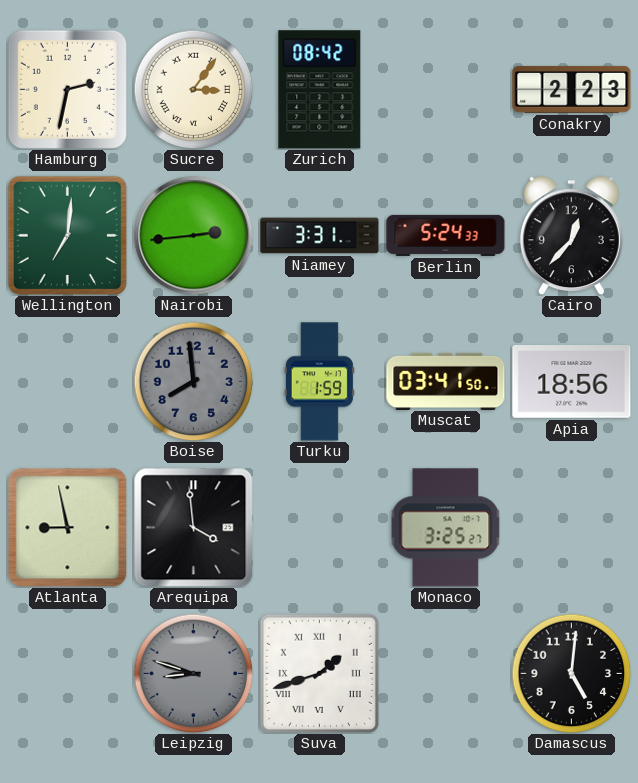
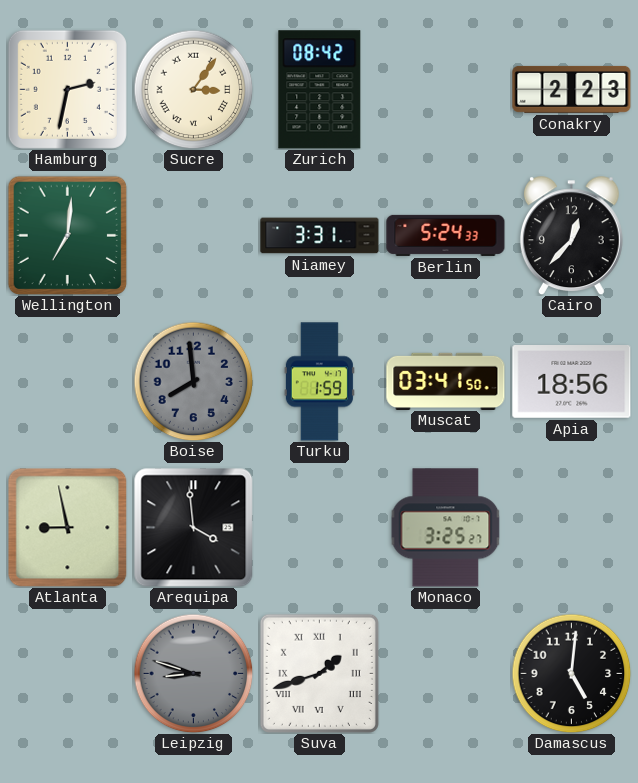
Nairobi: 2:44 -> none (194, 236)
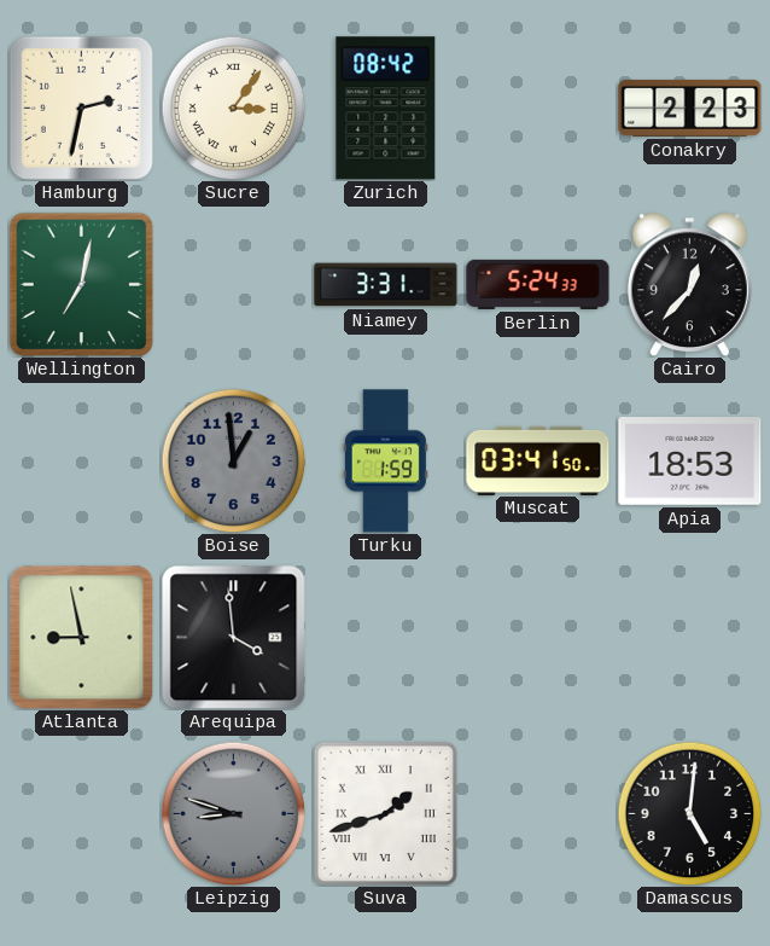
Wellington: 7:01 -> 7:02 (81, 284)
Boise: 7:59 -> 12:59 (233, 460)
Apia: 18:56 -> 18:53 (690, 462)
Monaco: 3:25 -> none (446, 528)
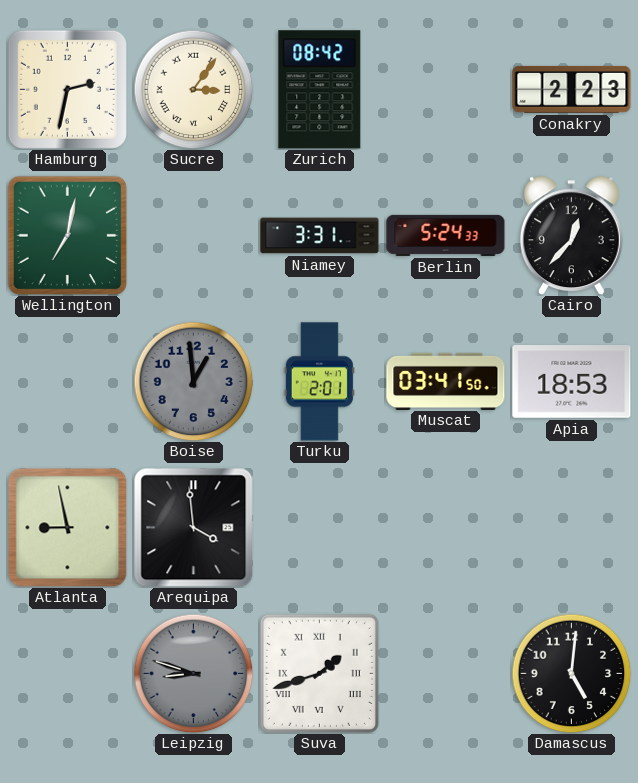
Turku: 1:59 -> 2:01 (319, 382)
